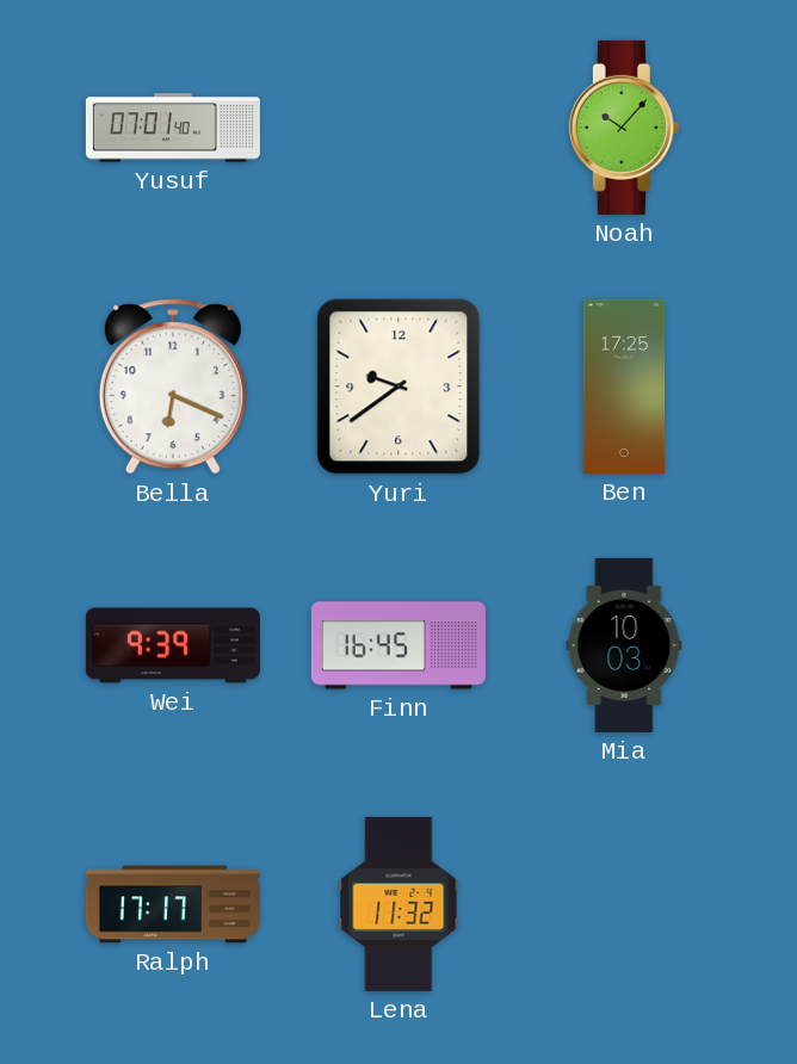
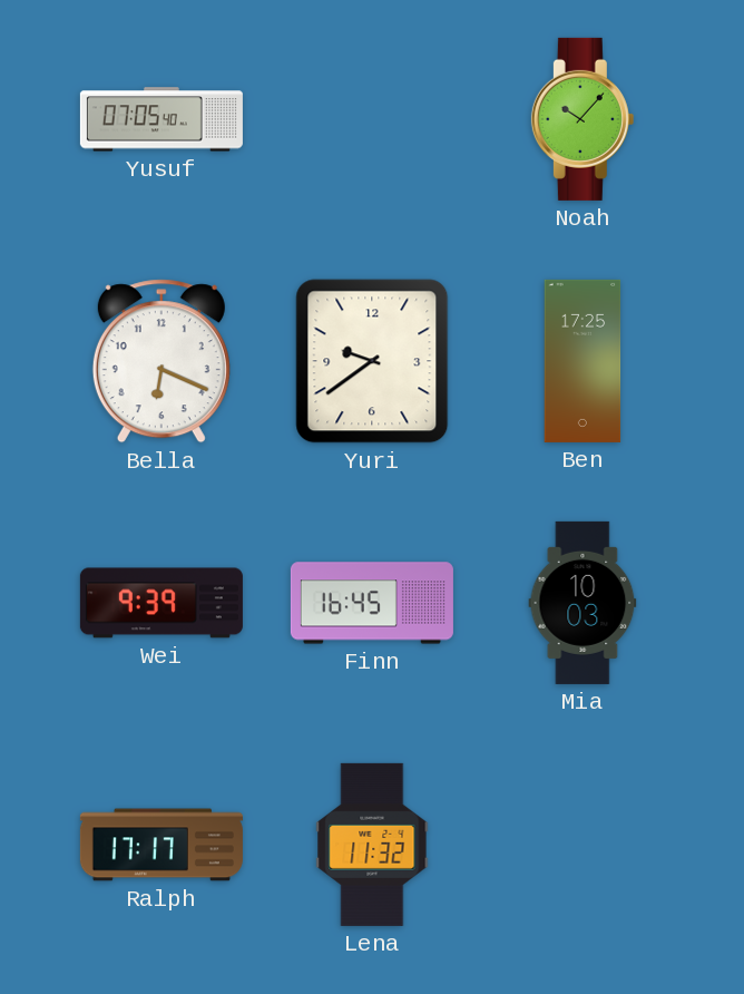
Yusuf: 07:01 -> 07:05 (161, 119)
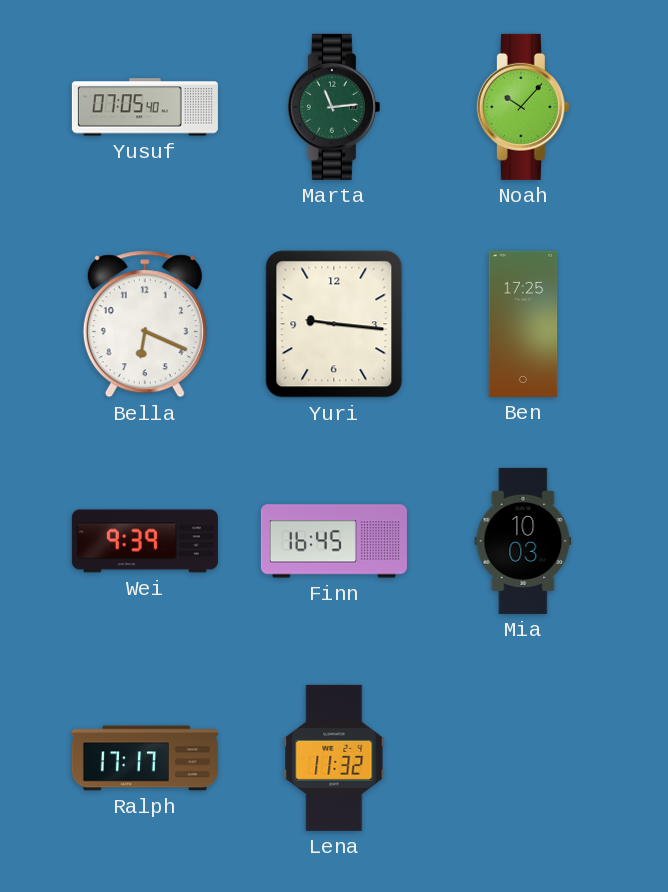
Marta: none -> 11:14 (334, 107)
Yuri: 9:39 -> 9:16 (334, 324)
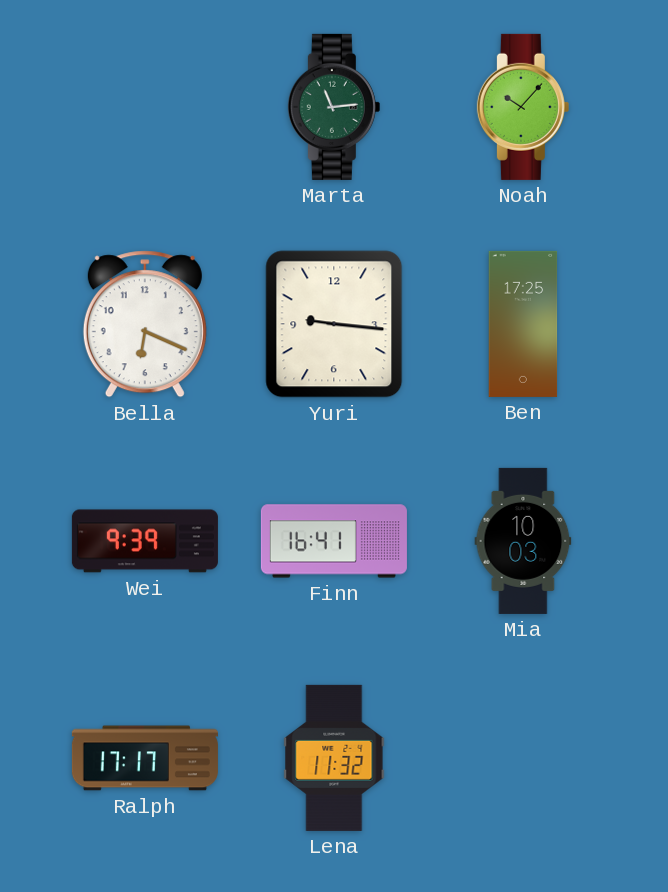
Yusuf: 07:05 -> none (145, 107)
Finn: 16:45 -> 16:41 (334, 541)
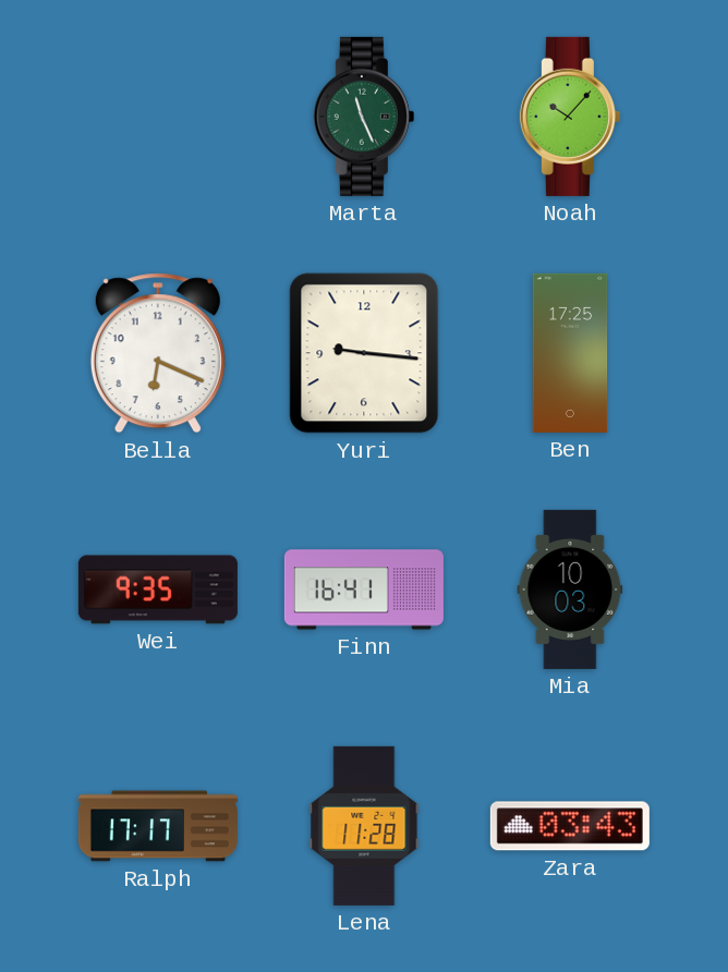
Marta: 11:14 -> 11:26 (364, 117)
Wei: 9:39 -> 9:35 (158, 590)
Lena: 11:32 -> 11:28 (364, 826)
Zara: none -> 03:43 (570, 826)
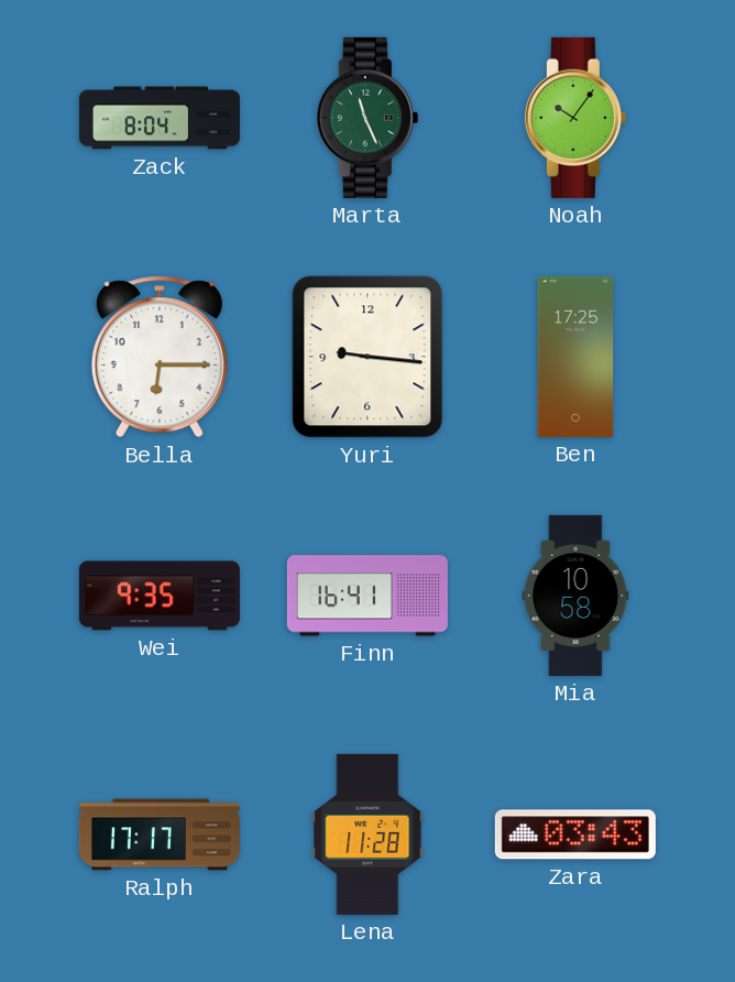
Zack: none -> 8:04 (160, 118)
Noah: 10:07 -> 10:06 (575, 118)
Bella: 6:19 -> 6:15 (160, 357)
Mia: 10:03 -> 10:58 (575, 596)
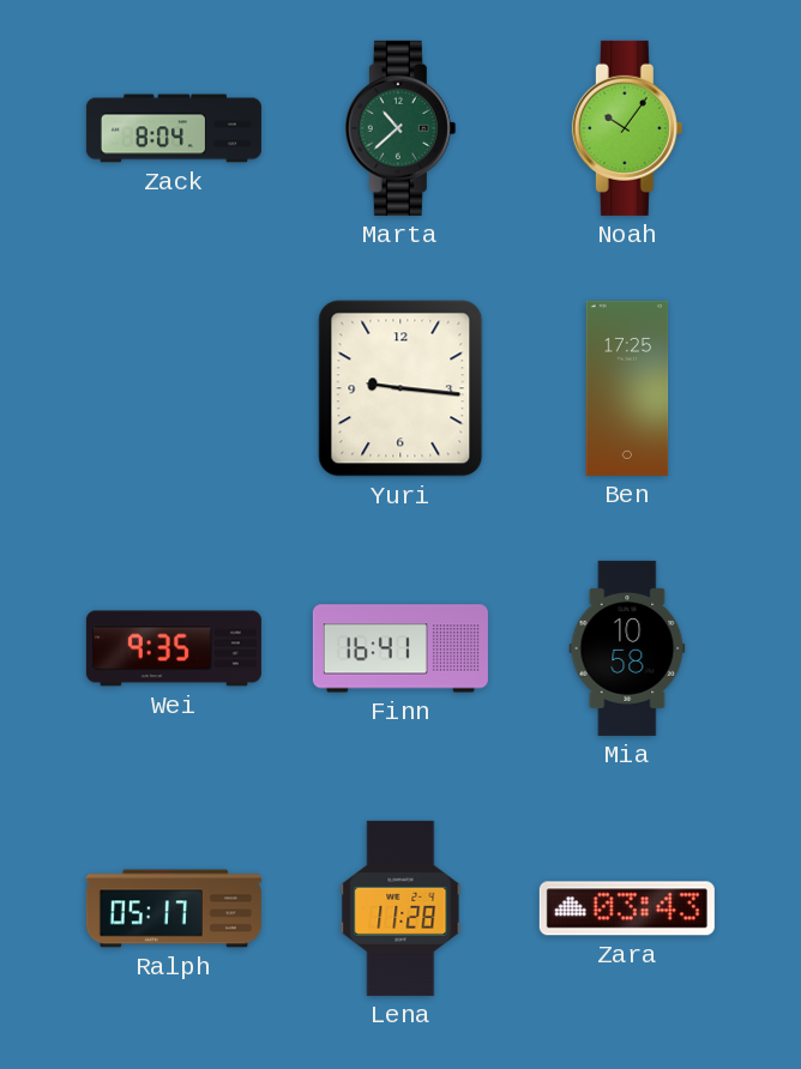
Marta: 11:26 -> 10:38 (401, 128)
Bella: 6:15 -> none (160, 357)
Ralph: 17:17 -> 05:17 (174, 908)
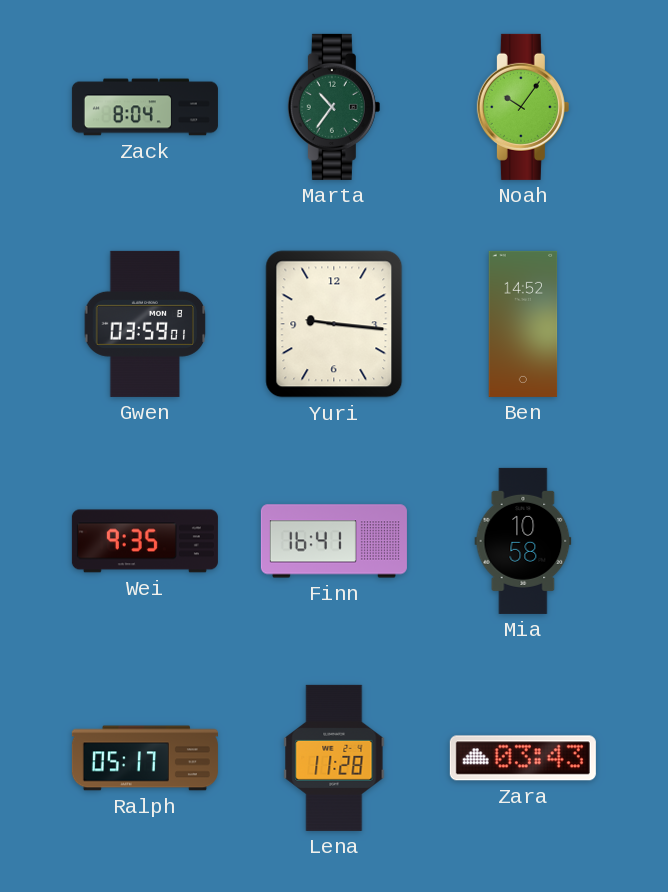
Marta: 10:38 -> 10:36 (334, 107)
Gwen: none -> 03:59 (145, 324)
Ben: 17:25 -> 14:52 (523, 324)
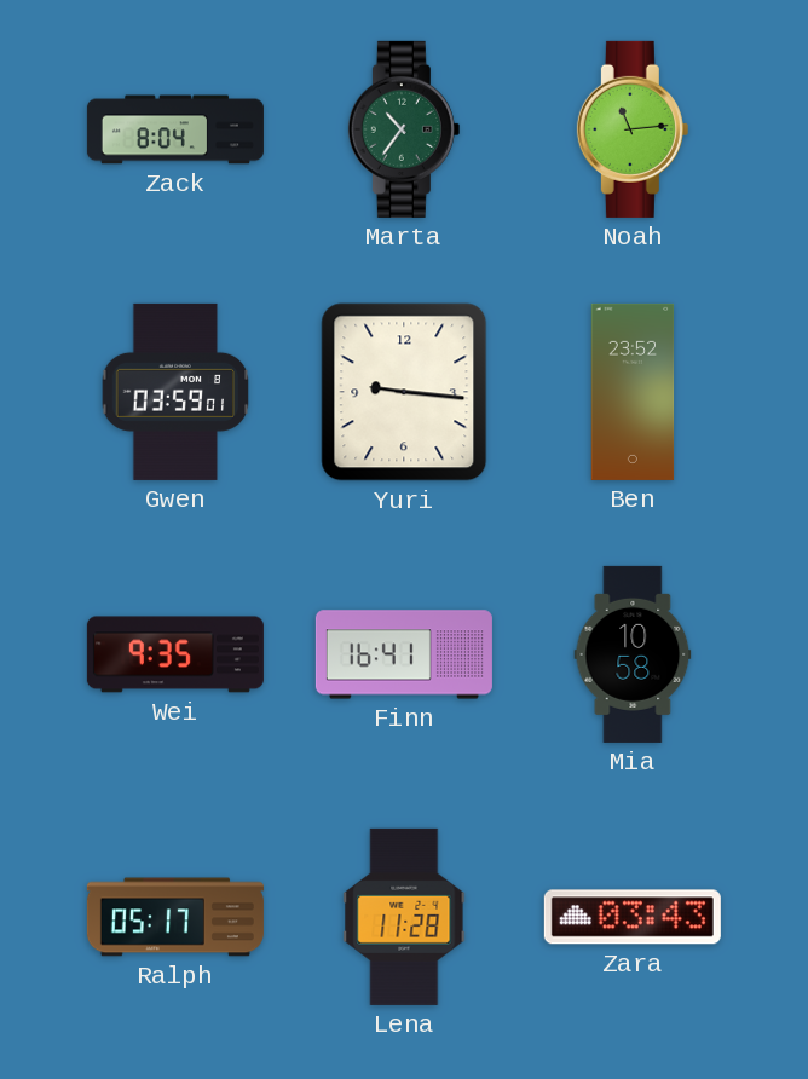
Noah: 10:06 -> 11:14 (633, 129)
Ben: 14:52 -> 23:52 (633, 392)
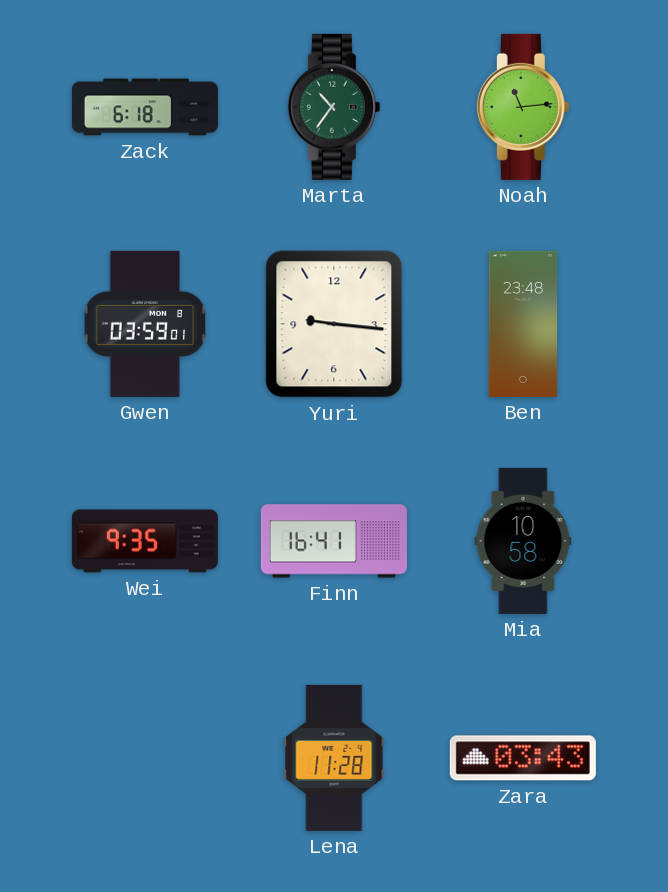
Zack: 8:04 -> 6:18 (145, 107)
Ben: 23:52 -> 23:48 (523, 324)
Ralph: 05:17 -> none (175, 917)
